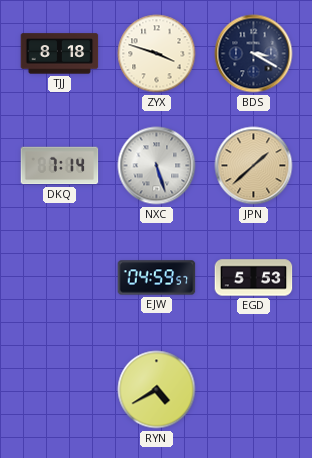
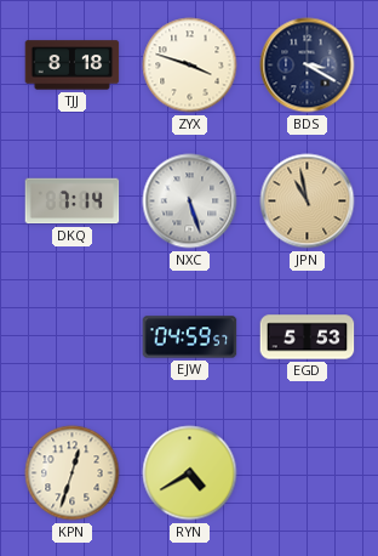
JPN: 1:38 -> 10:58 (308, 202)
KPN: none -> 12:33 (73, 473)
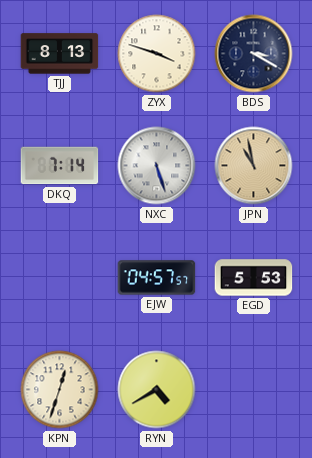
TJJ: 8:18 -> 8:13 (60, 54)
EJW: 04:59 -> 04:57 (157, 278)
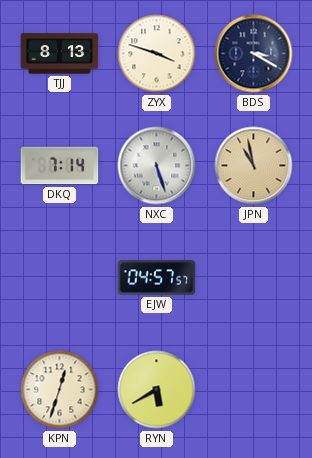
EGD: 5:53 -> none (254, 278)
RYN: 4:40 -> 5:40 (157, 390)
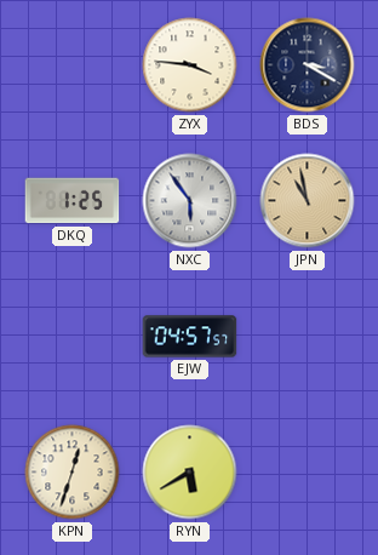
TJJ: 8:13 -> none (60, 54)
ZYX: 3:48 -> 3:46 (190, 65)
DKQ: 7:14 -> 1:25 (73, 201)
NXC: 5:27 -> 5:54 (190, 201)
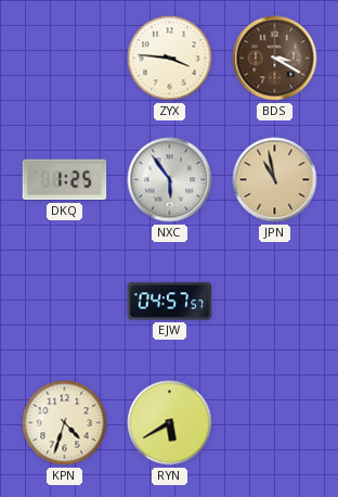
BDS dial: navy -> brown (275, 59)
KPN: 12:33 -> 4:33 (65, 423)
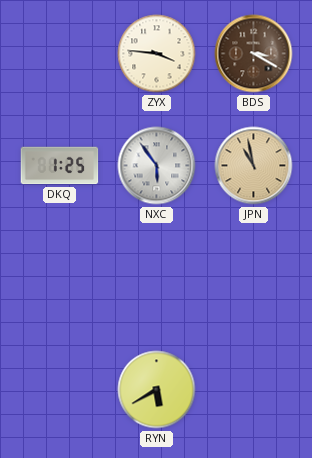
EJW: 04:57 -> none (170, 302)
KPN: 4:33 -> none (65, 423)
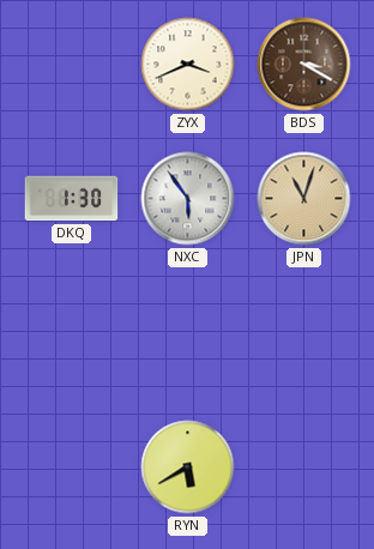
ZYX: 3:46 -> 3:41 (188, 65)
DKQ: 1:25 -> 1:30 (72, 199)
JPN: 10:58 -> 11:03 (304, 199)
